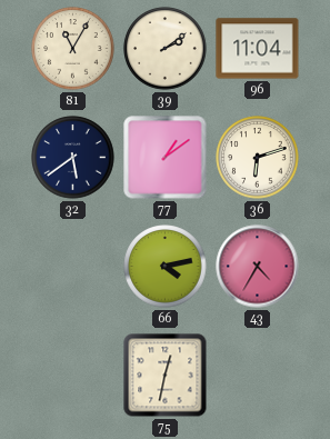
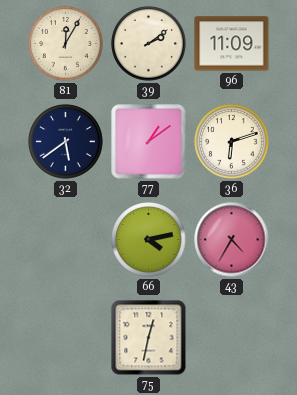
81: 11:05 -> 12:05 (66, 44)
96: 11:04 -> 11:09 (232, 44)
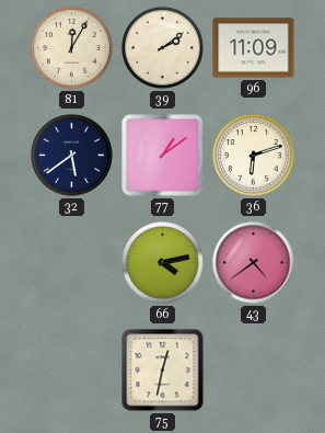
43: 4:35 -> 4:39 (254, 263)
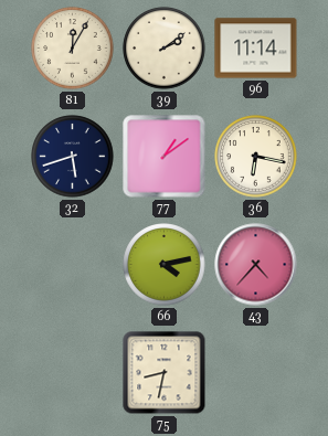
96: 11:09 -> 11:14 (256, 49)
32: 5:39 -> 5:42 (73, 157)
36: 6:12 -> 6:17 (256, 157)
43: 4:39 -> 4:37 (256, 265)
75: 12:32 -> 8:32 (165, 373)
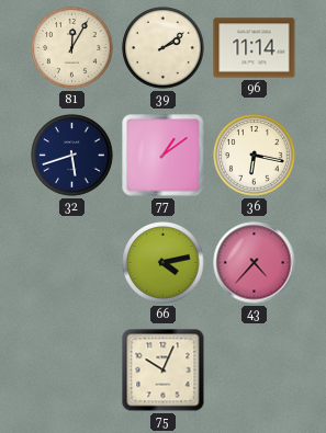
75: 8:32 -> 10:04 (164, 371)
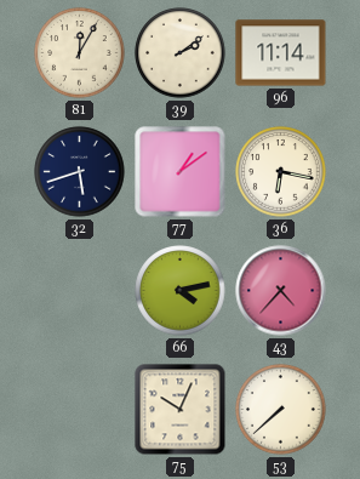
53: none -> 7:38 (281, 410)
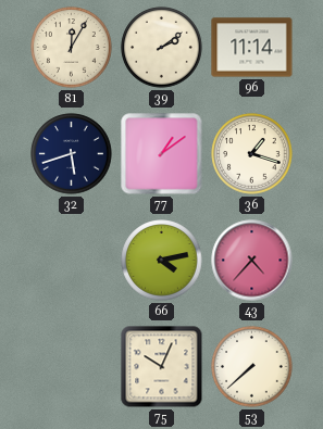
36: 6:17 -> 1:18 (252, 154)
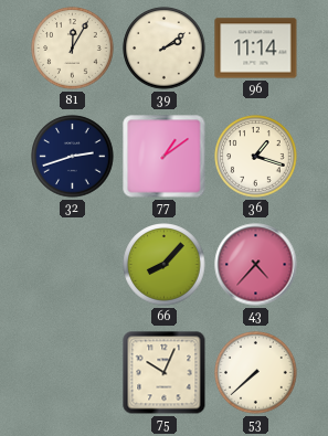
32: 5:42 -> 2:42 (73, 157)
66: 4:13 -> 8:07 (165, 265)
